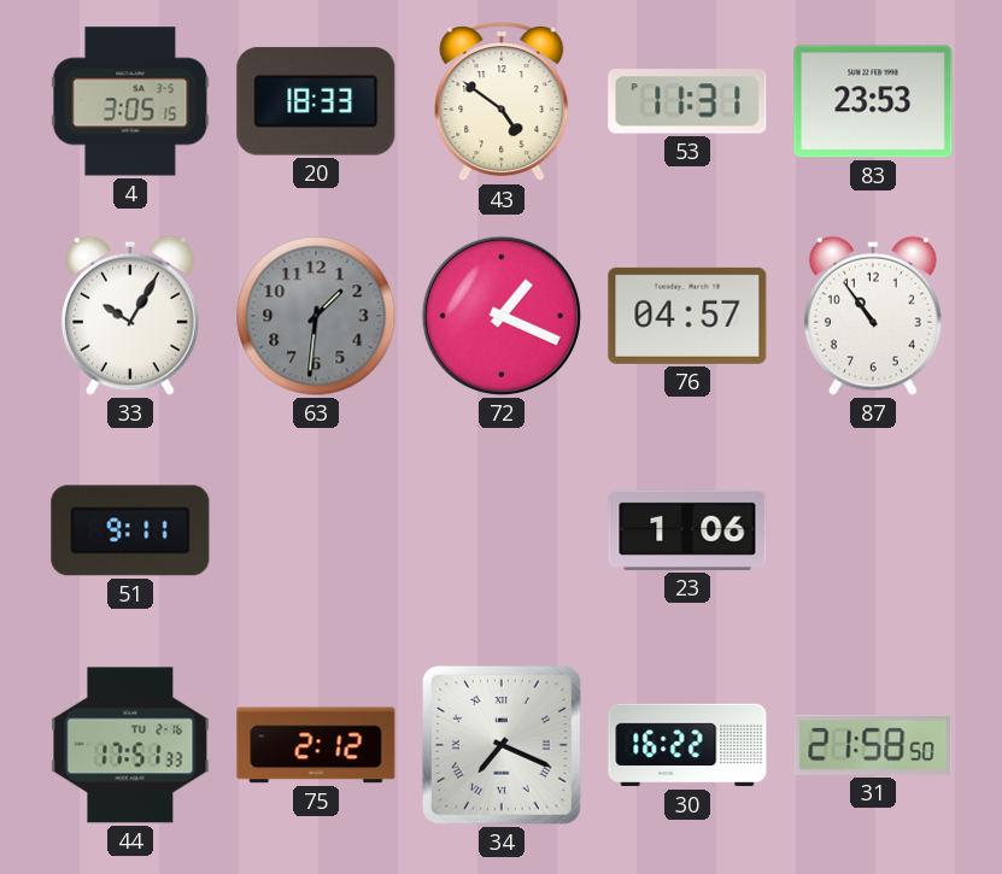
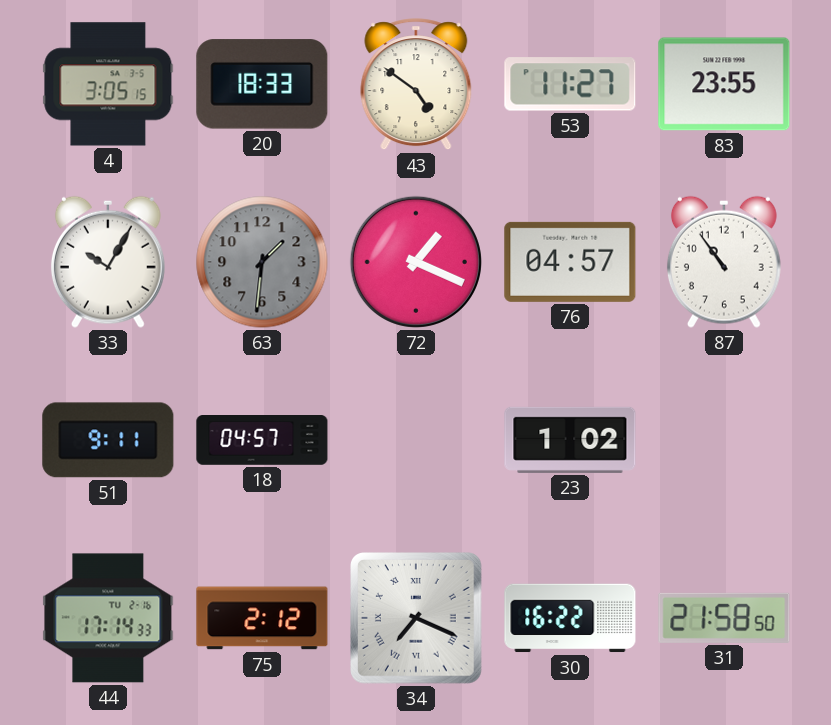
53: 11:31 -> 11:27 (570, 84)
83: 23:53 -> 23:55 (724, 84)
18: none -> 04:57 (262, 441)
23: 1:06 -> 1:02 (570, 440)
44: 17:51 -> 17:14 (108, 618)
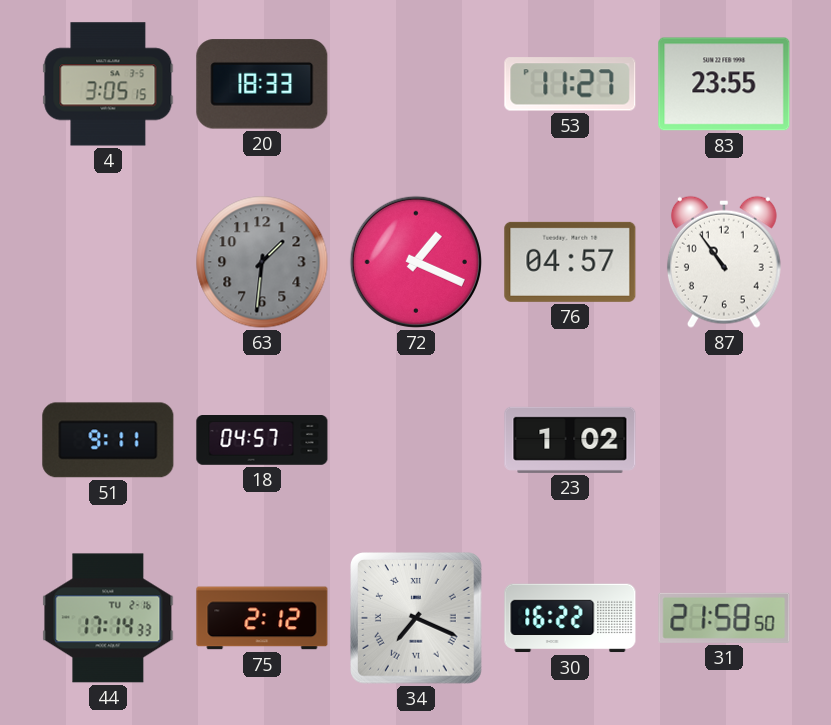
43: 4:51 -> none (416, 85)
33: 10:05 -> none (108, 262)
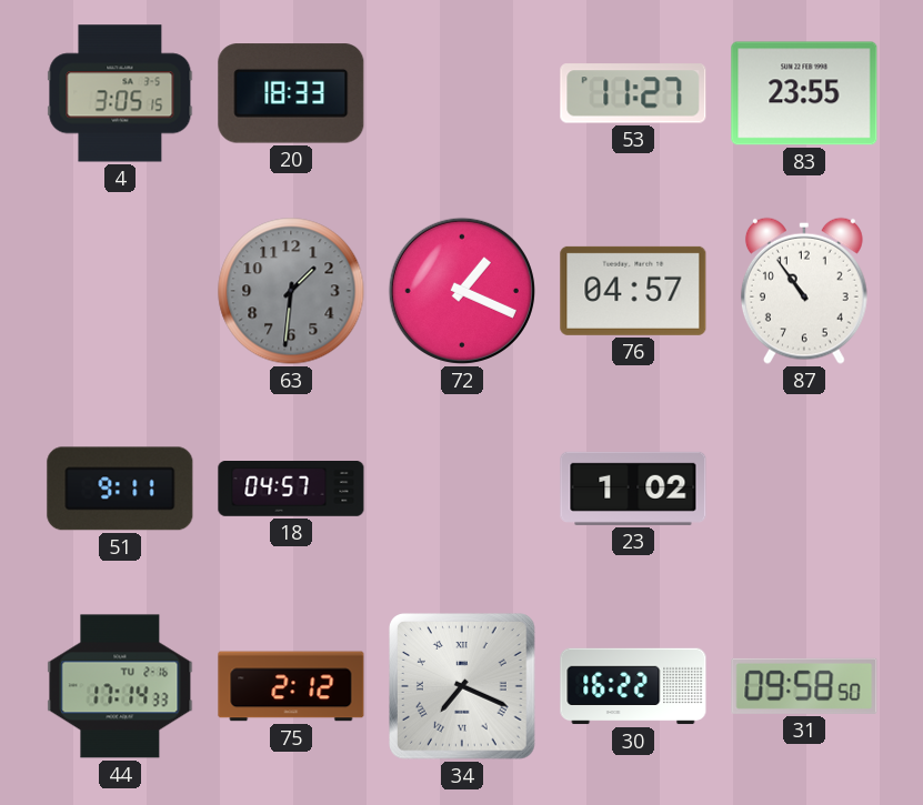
31: 21:58 -> 09:58 (804, 686)
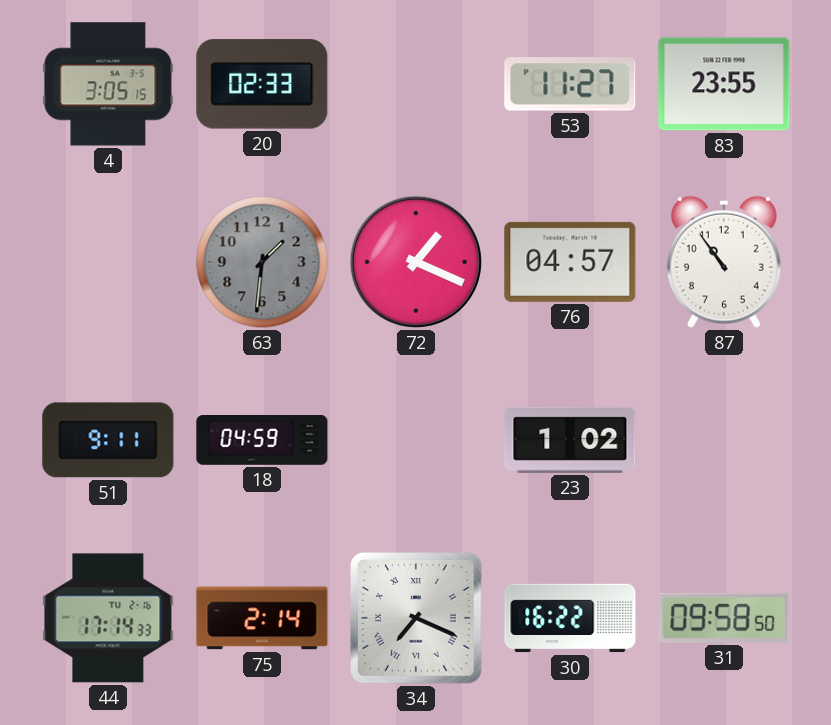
20: 18:33 -> 02:33 (262, 84)
18: 04:57 -> 04:59 (262, 441)
75: 2:12 -> 2:14 (262, 618)
